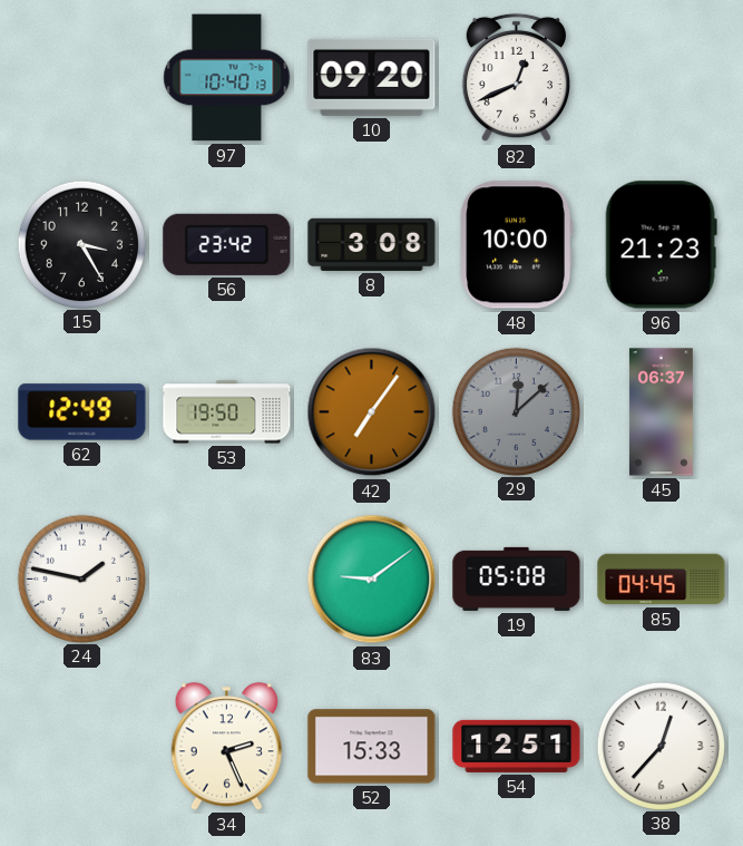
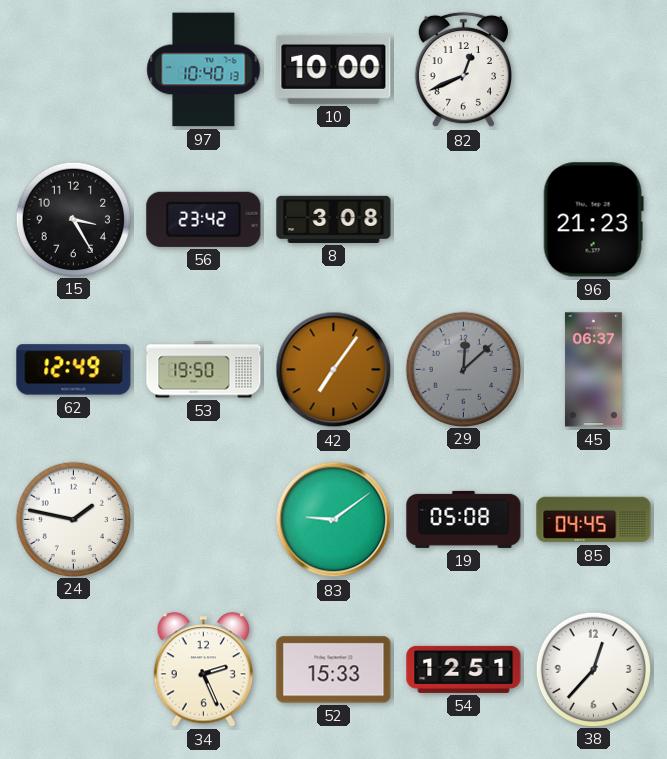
10: 09:20 -> 10:00 (334, 69)
48: 10:00 -> none (516, 245)
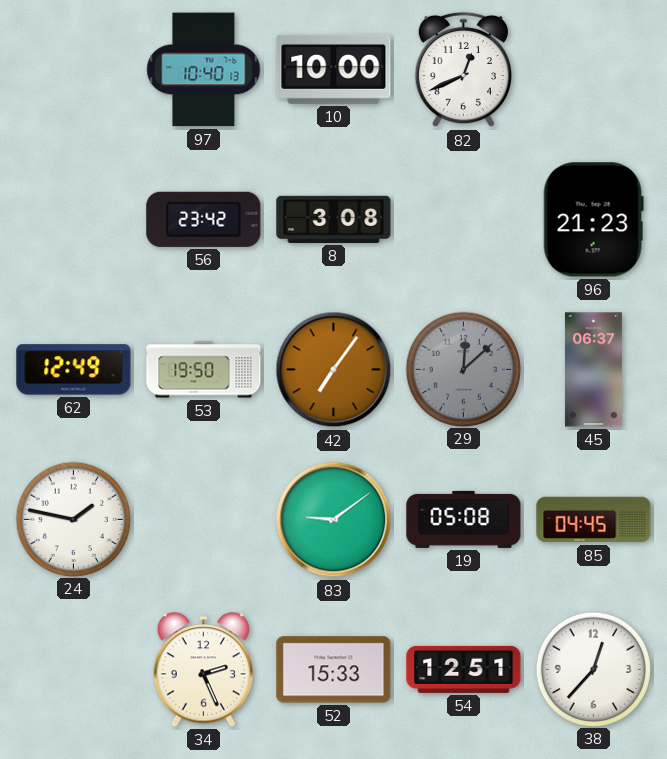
15: 3:25 -> none (73, 219)
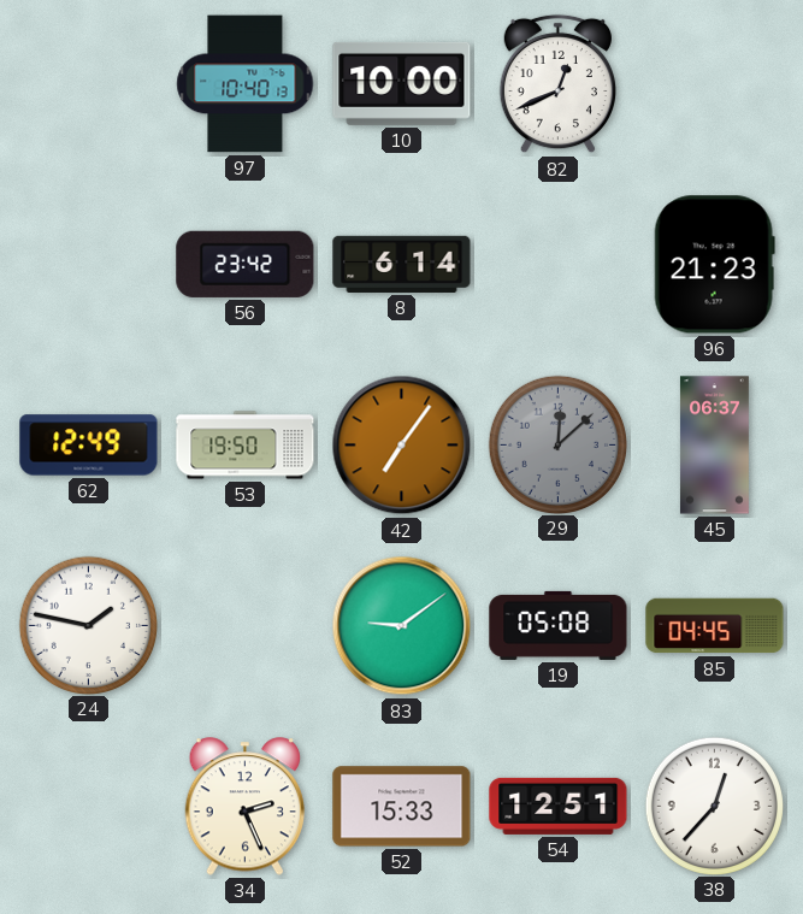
8: 3:08 -> 6:14 (402, 264)
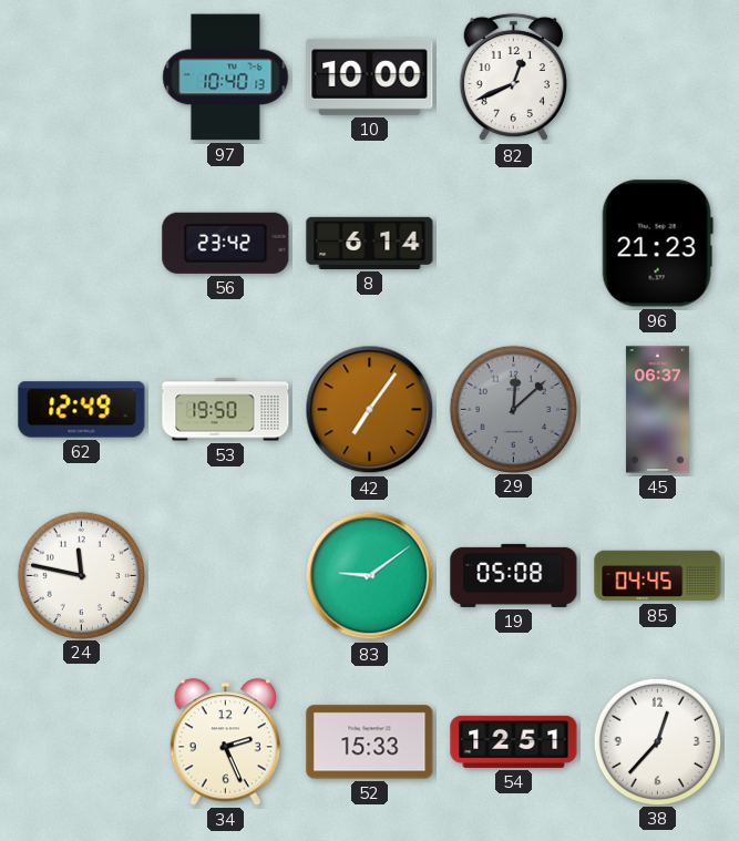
24: 1:47 -> 11:47 (81, 575)
